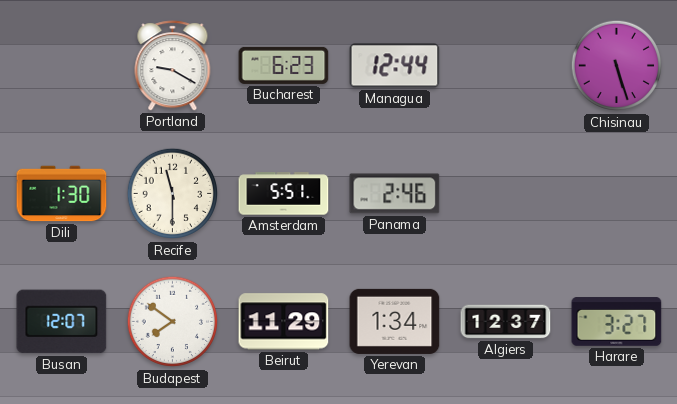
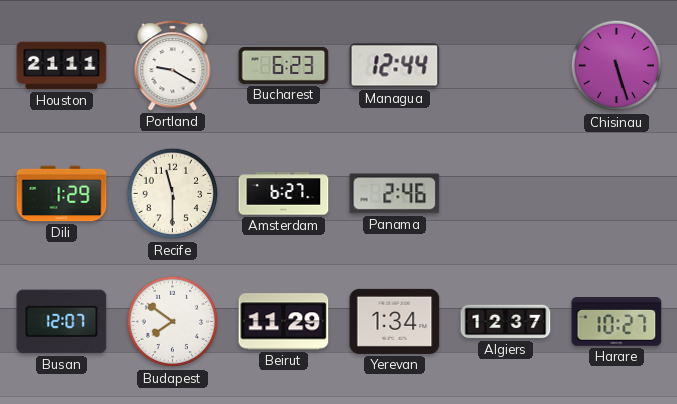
Houston: none -> 21:11 (62, 66)
Dili: 1:30 -> 1:29 (62, 194)
Amsterdam: 5:51 -> 6:27 (284, 194)
Harare: 3:27 -> 10:27 (617, 322)
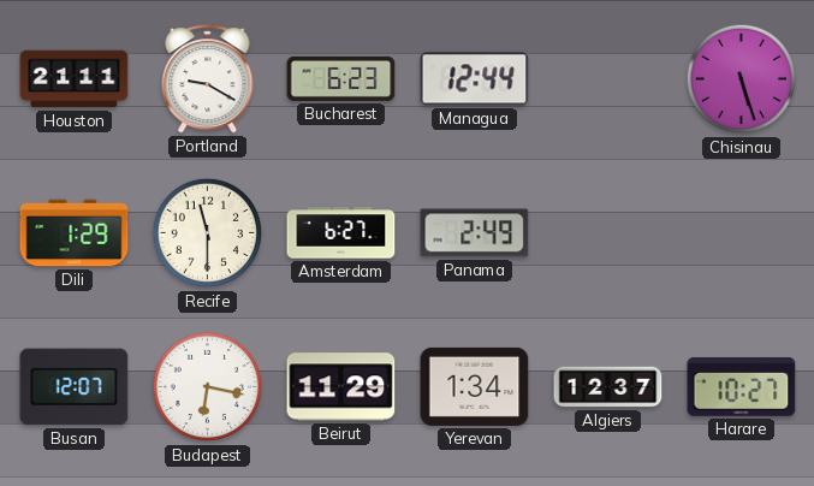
Panama: 2:46 -> 2:49 (475, 233)
Budapest: 7:51 -> 6:17 (208, 387)
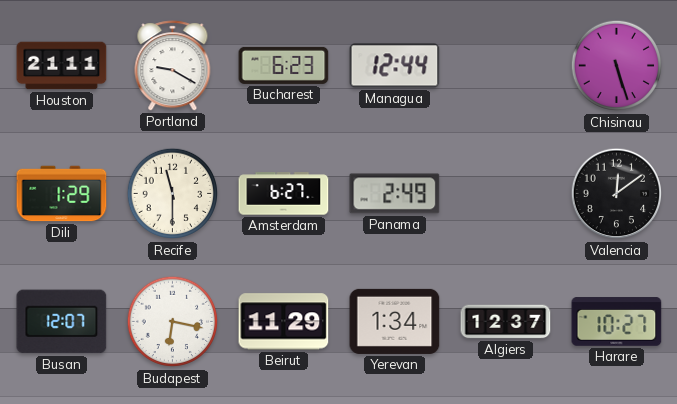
Valencia: none -> 12:09 (617, 194)
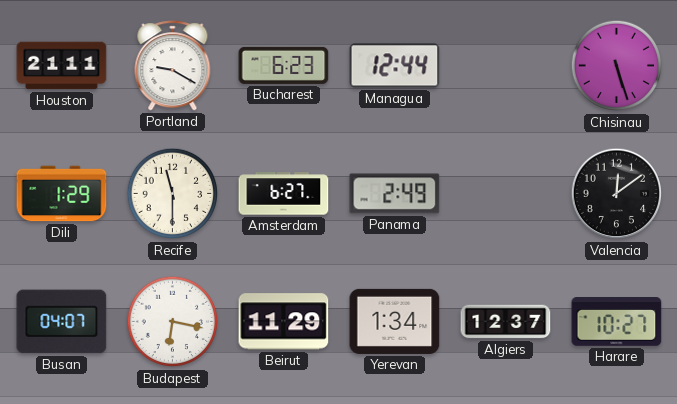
Busan: 12:07 -> 04:07 (62, 322)
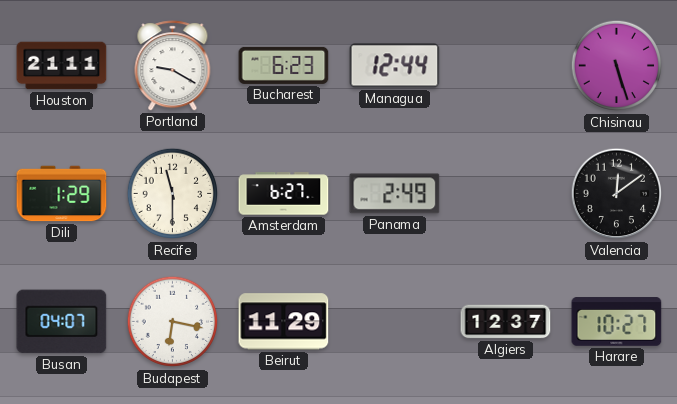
Yerevan: 1:34 -> none (395, 321)
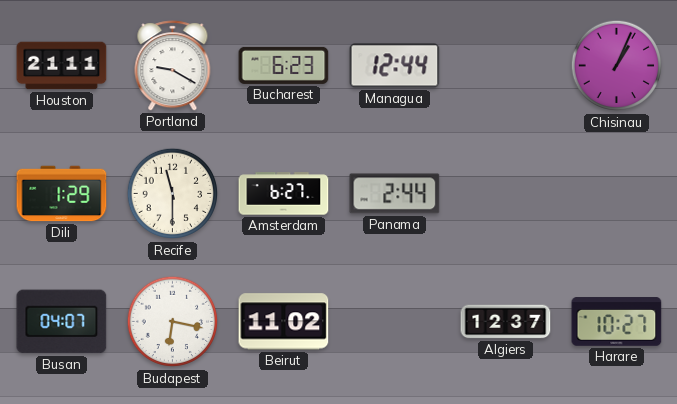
Chisinau: 5:27 -> 1:04 (617, 66)
Panama: 2:49 -> 2:44 (395, 194)
Valencia: 12:09 -> none (617, 194)
Beirut: 11:29 -> 11:02 (284, 322)
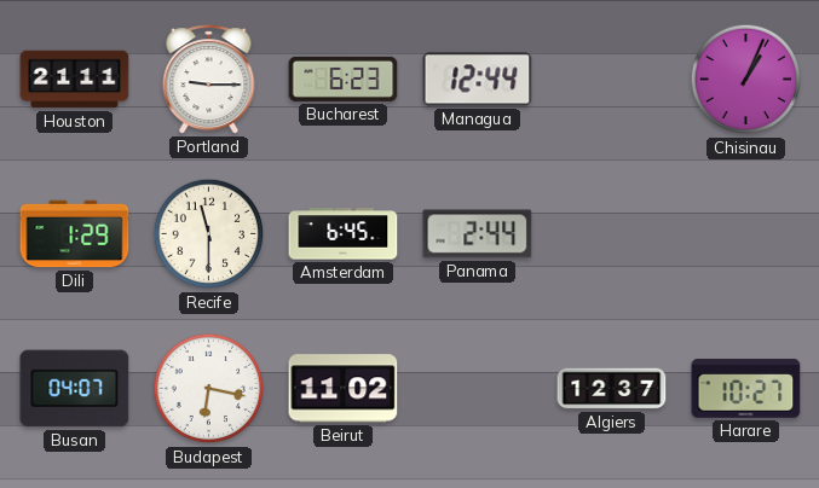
Portland: 9:20 -> 9:15 (209, 80)
Amsterdam: 6:27 -> 6:45 (344, 234)
